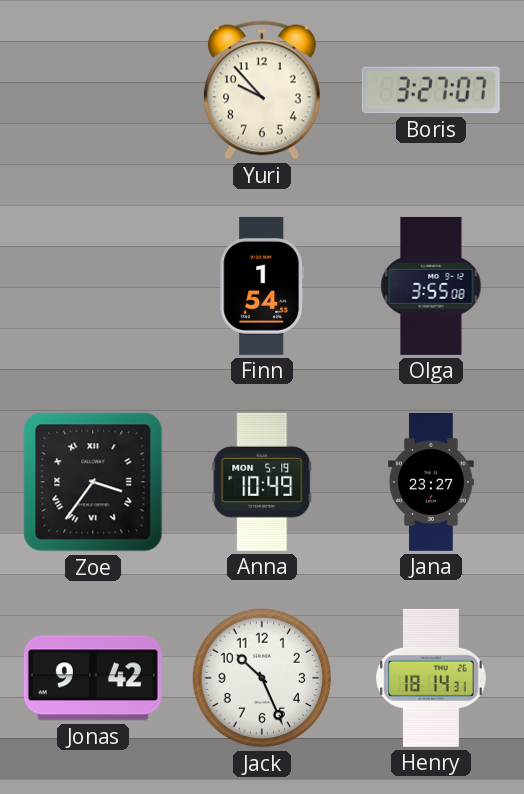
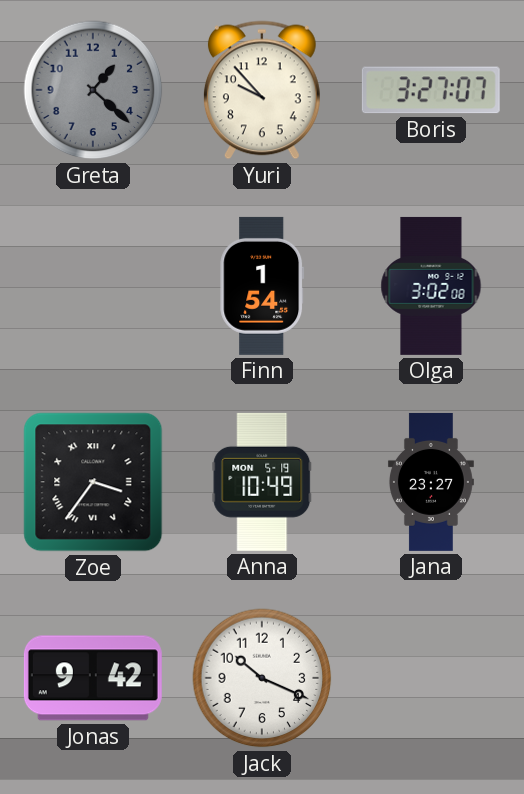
Greta: none -> 1:22 (93, 90)
Olga: 3:55 -> 3:02 (431, 286)
Jack: 10:26 -> 10:19 (262, 678)
Henry: 18:14 -> none (432, 678)
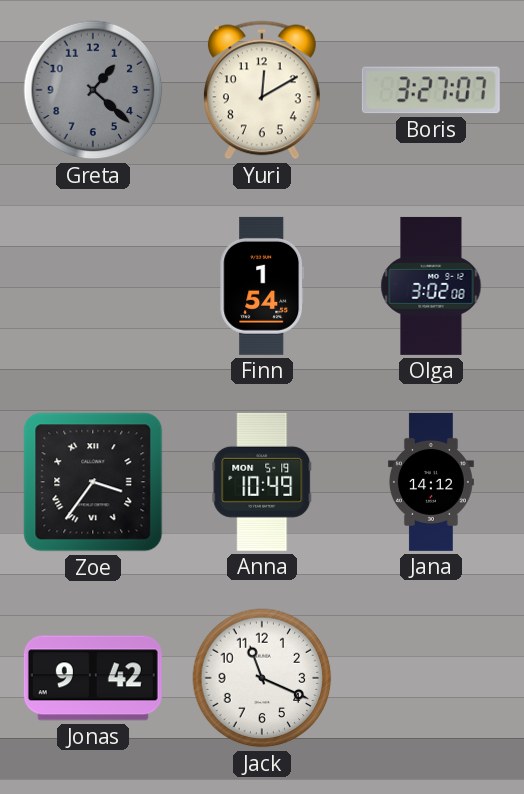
Yuri: 9:53 -> 12:10 (262, 90)
Jana: 23:27 -> 14:12 (431, 482)
Jack: 10:19 -> 11:19 (262, 678)
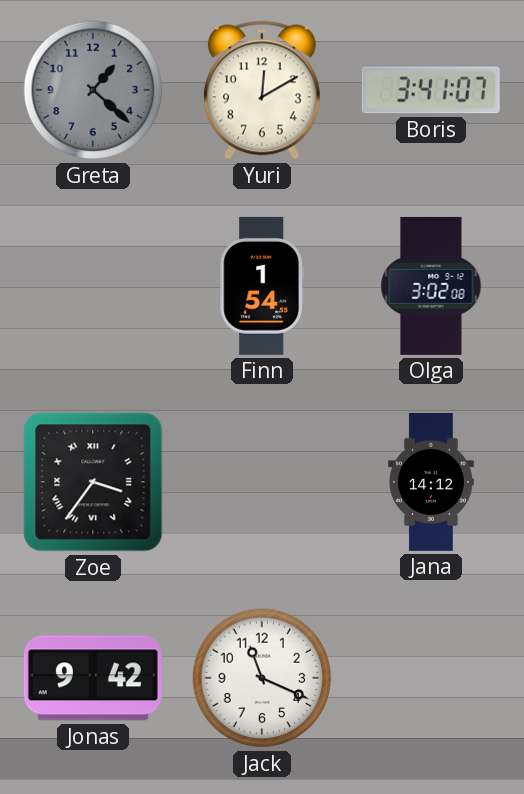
Boris: 3:27 -> 3:41 (431, 90)
Anna: 10:49 -> none (262, 482)
